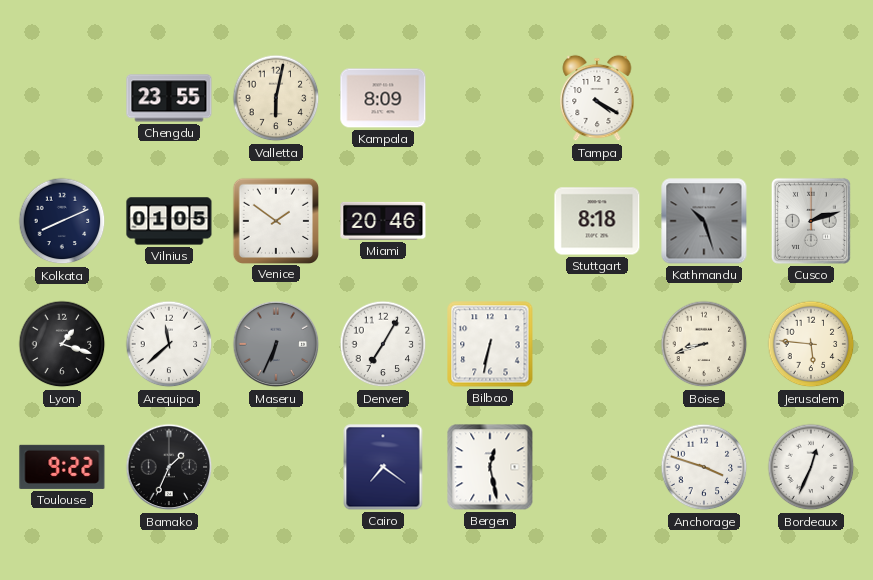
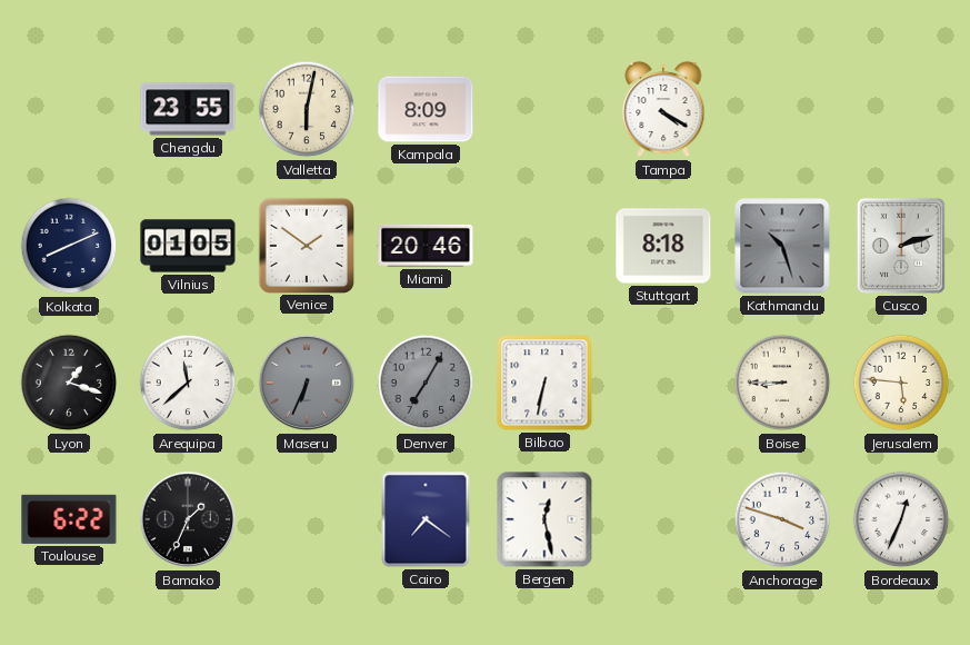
Denver dial: white -> grey (426, 383)
Boise: 8:42 -> 8:45 (782, 383)
Toulouse: 9:22 -> 6:22 (69, 519)
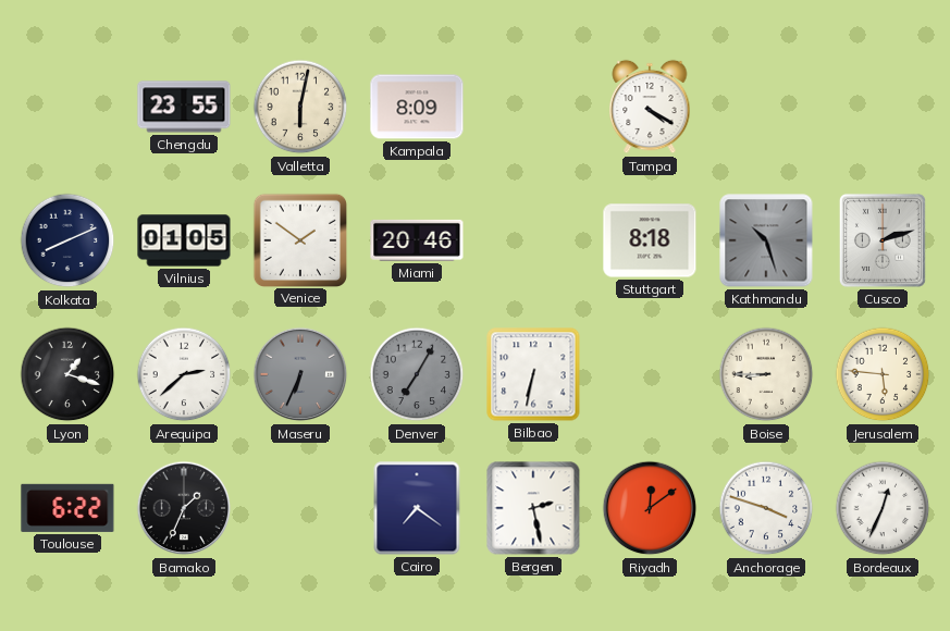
Arequipa: 11:38 -> 2:38 (184, 374)
Bergen: 12:28 -> 2:28 (533, 508)
Riyadh: none -> 12:09 (650, 508)
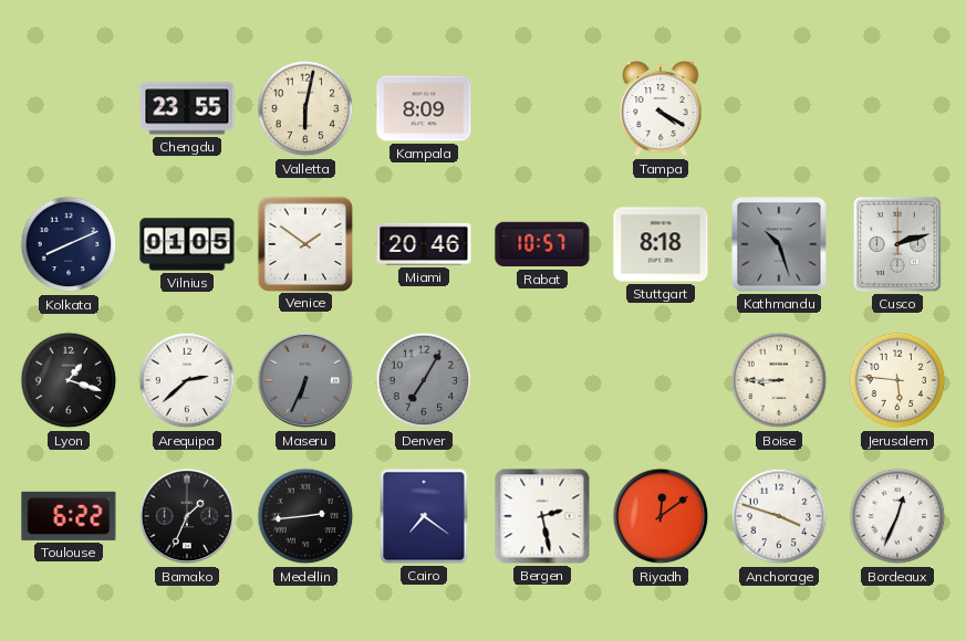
Rabat: none -> 10:57 (542, 244)
Bilbao: 6:32 -> none (533, 374)
Medellin: none -> 2:44 (305, 516)
